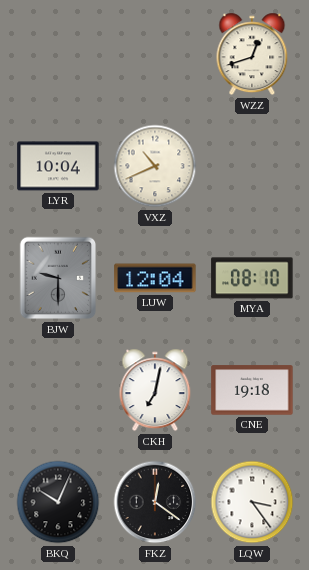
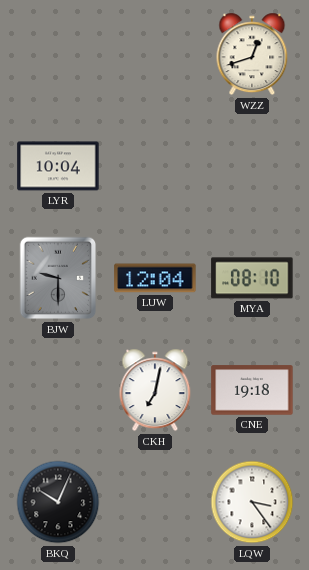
VXZ: 10:41 -> none (155, 166)
FKZ: 12:21 -> none (155, 502)
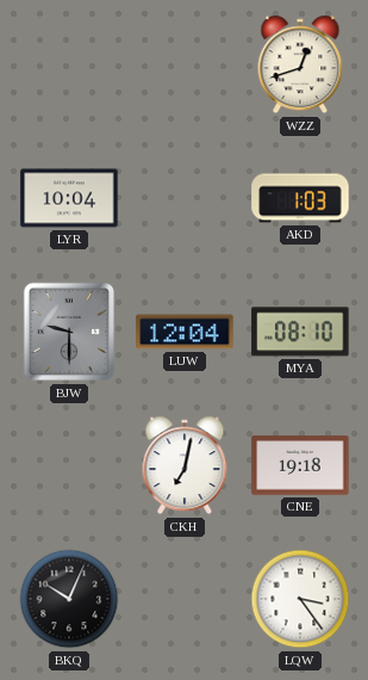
AKD: none -> 1:03 (300, 198)
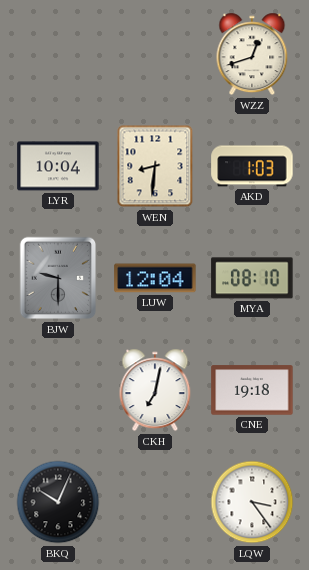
WEN: none -> 8:31 (155, 166)
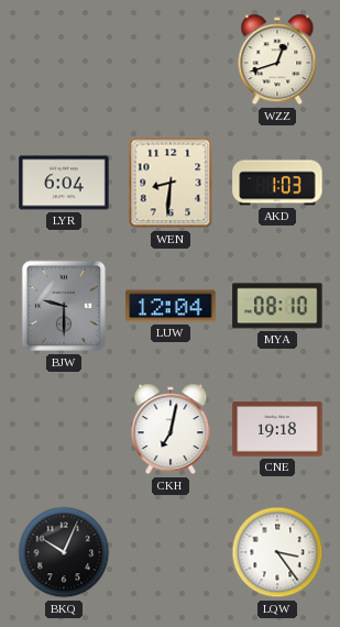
LYR: 10:04 -> 6:04 (64, 183)
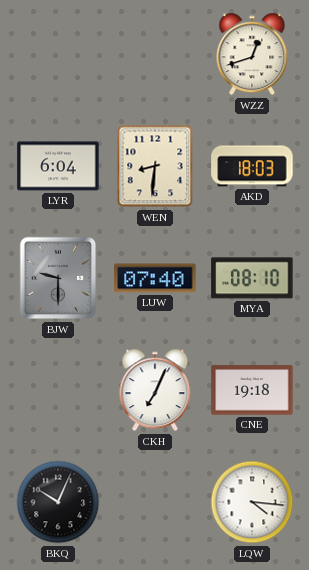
AKD: 1:03 -> 18:03 (252, 166)
LUW: 12:04 -> 07:40 (155, 278)
CKH: 7:02 -> 7:04 (155, 390)
LQW: 3:24 -> 4:16 (252, 502)
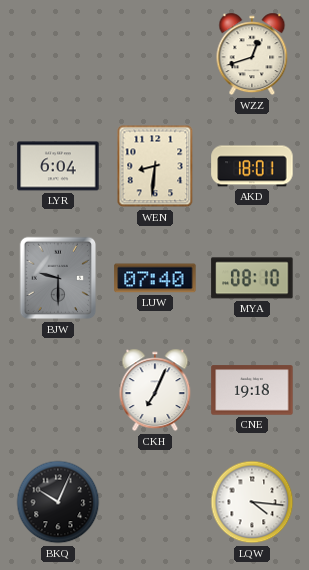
AKD: 18:03 -> 18:01 (252, 166)
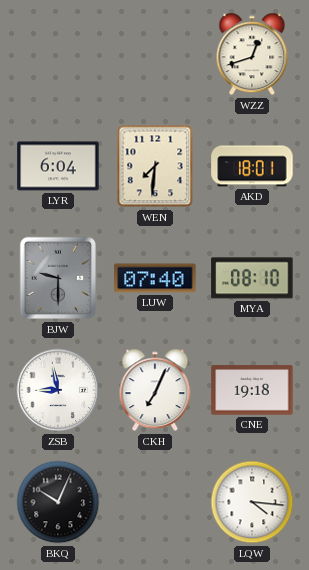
WEN: 8:31 -> 7:31 (155, 166)
ZSB: none -> 8:58 (58, 390)
